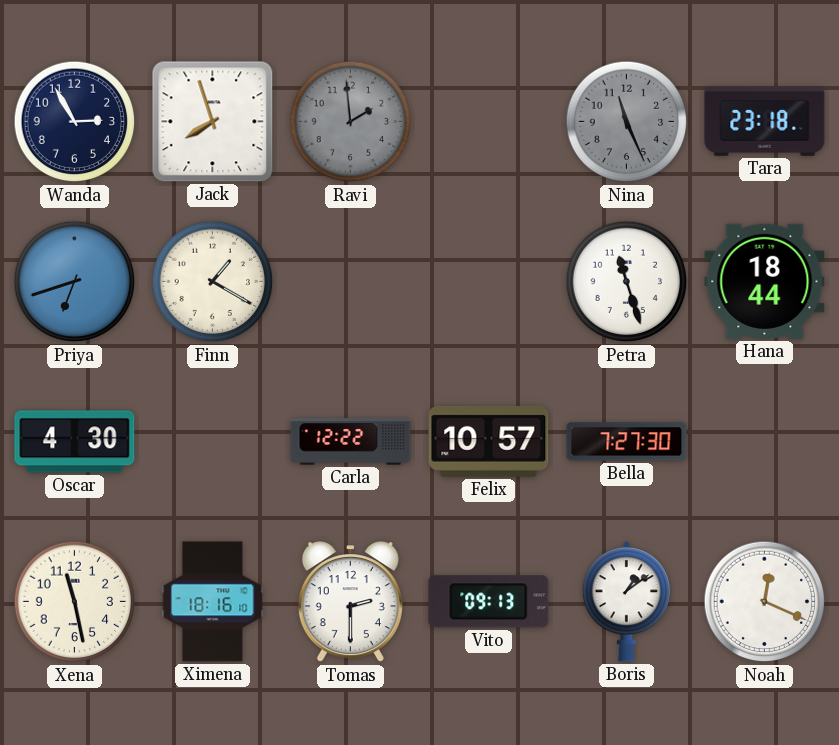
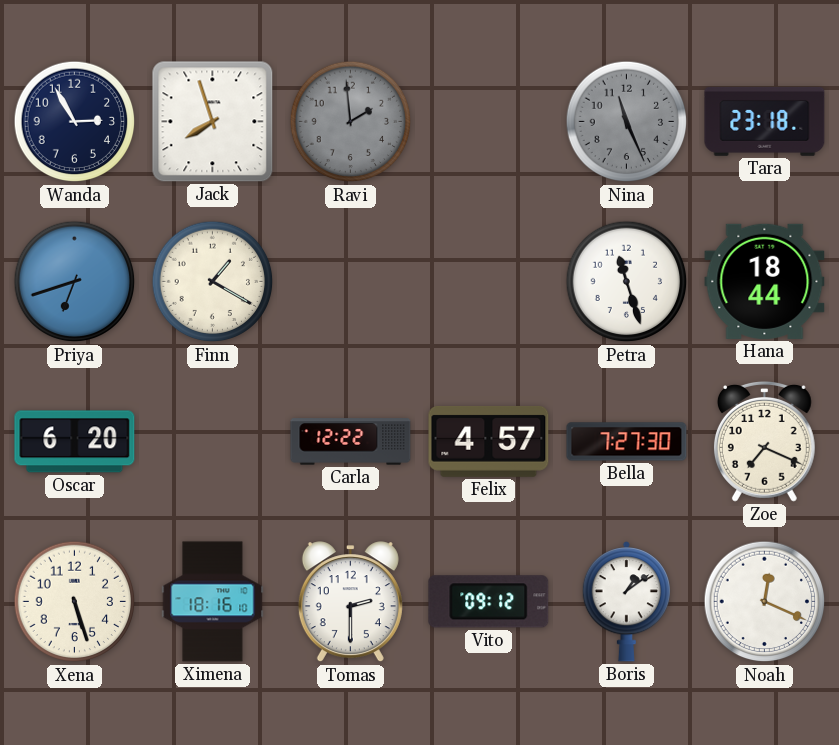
Oscar: 4:30 -> 6:20 (75, 442)
Felix: 10:57 -> 4:57 (489, 441)
Zoe: none -> 7:19 (764, 442)
Xena: 11:28 -> 5:27 (75, 602)
Vito: 09:13 -> 09:12 (489, 602)
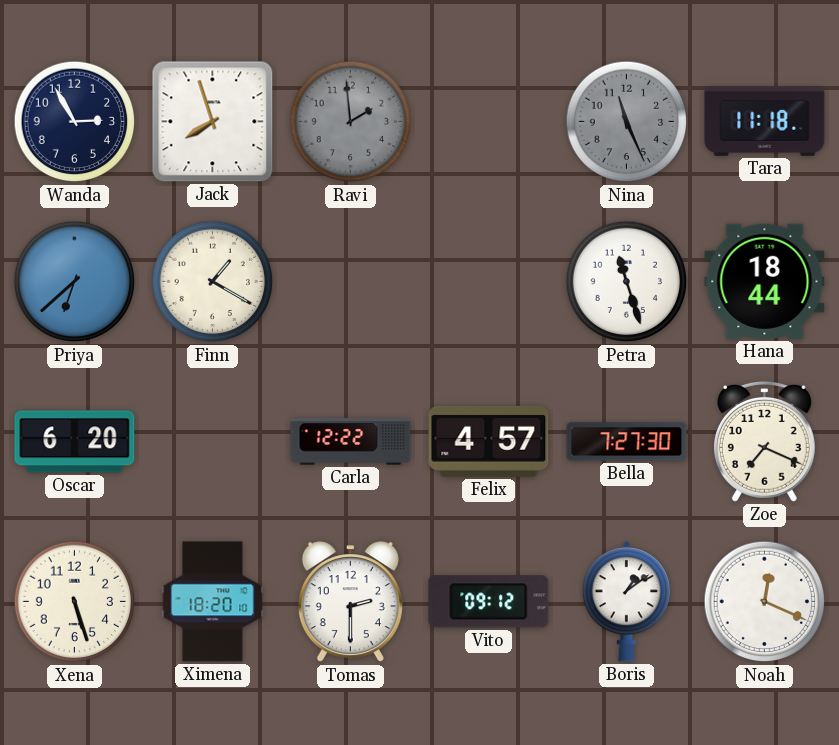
Tara: 23:18 -> 11:18 (765, 122)
Priya: 6:42 -> 6:38 (75, 282)
Ximena: 18:16 -> 18:20 (213, 602)
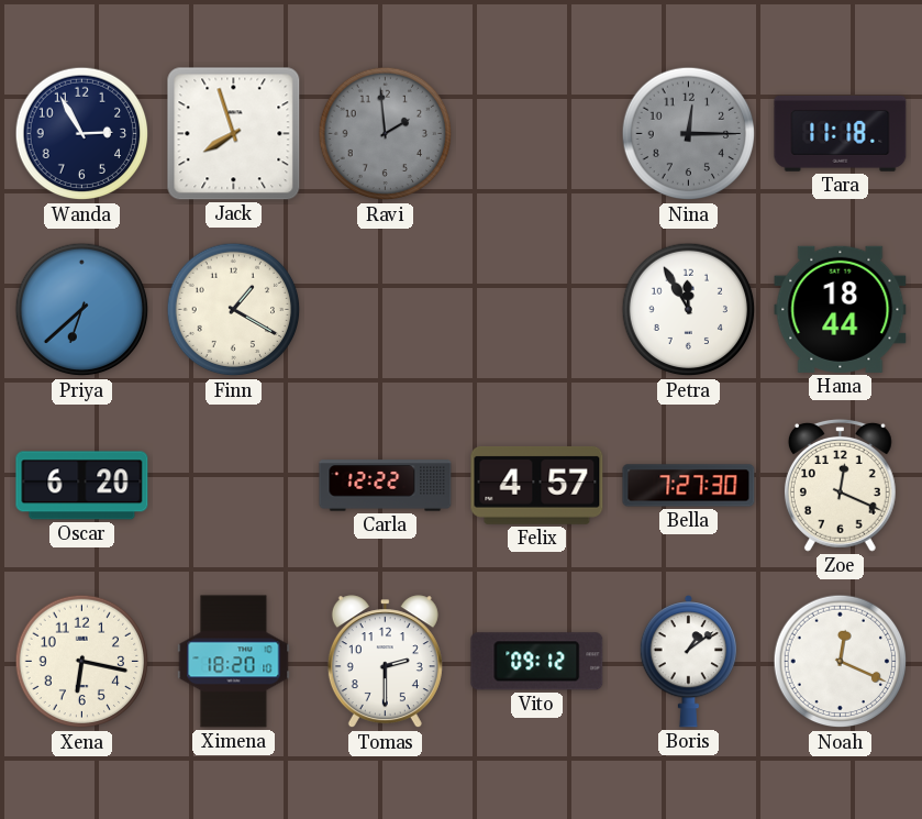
Nina: 11:26 -> 12:15 (689, 134)
Petra: 11:27 -> 11:55 (689, 310)
Zoe: 7:19 -> 12:19 (840, 486)
Xena: 5:27 -> 6:17 (82, 662)
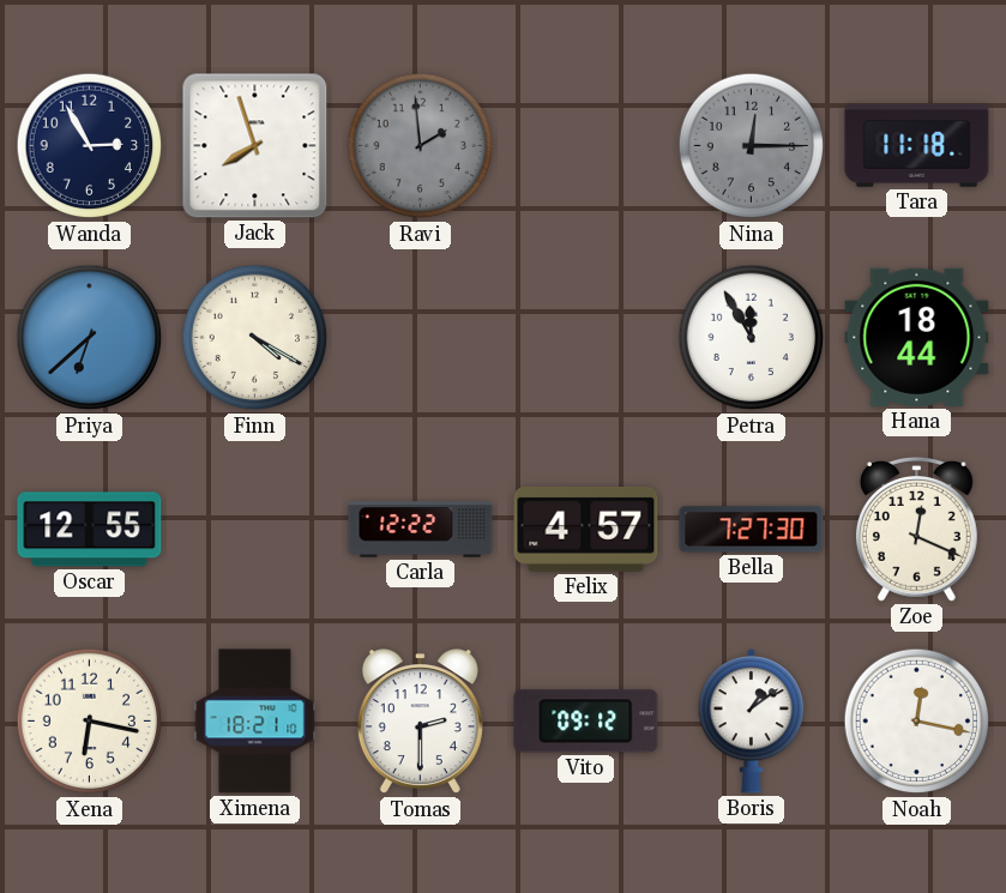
Finn: 1:20 -> 4:20 (255, 338)
Oscar: 6:20 -> 12:55 (90, 530)
Ximena: 18:20 -> 18:21 (255, 722)
Noah: 12:19 -> 12:17 (917, 722)
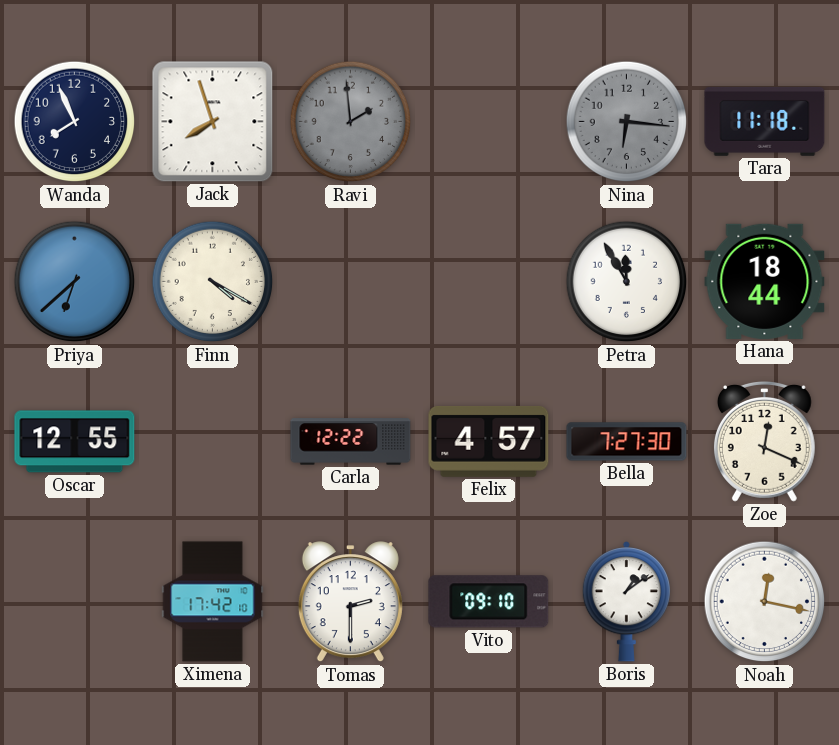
Wanda: 2:55 -> 7:56 (75, 122)
Nina: 12:15 -> 6:16 (627, 122)
Xena: 6:17 -> none (90, 722)
Ximena: 18:21 -> 17:42 (213, 602)
Vito: 09:12 -> 09:10 (489, 602)
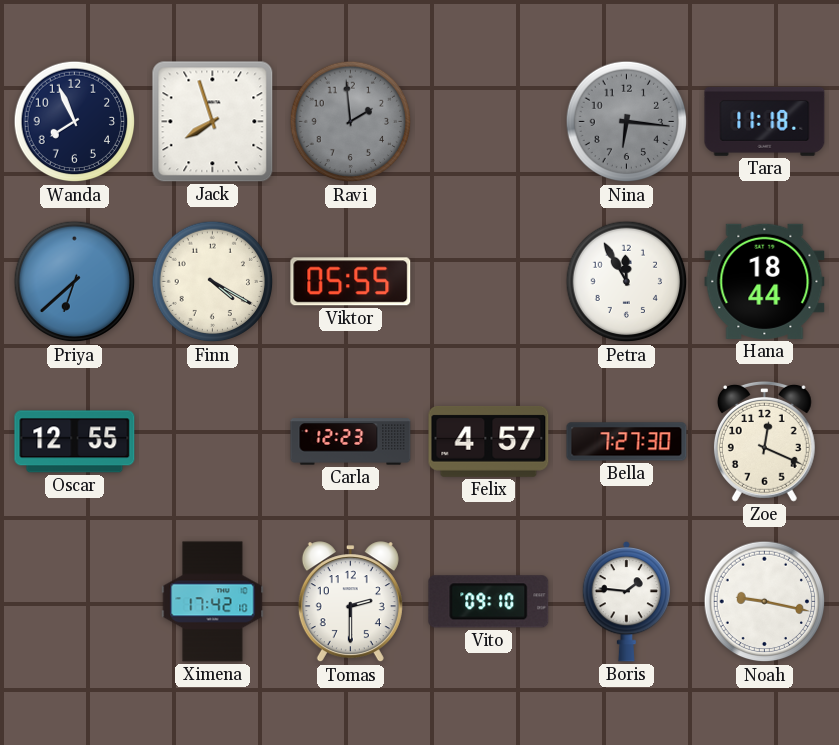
Viktor: none -> 05:55 (351, 282)
Carla: 12:22 -> 12:23 (351, 442)
Boris: 1:09 -> 1:46 (626, 602)
Noah: 12:17 -> 9:17 (765, 602)
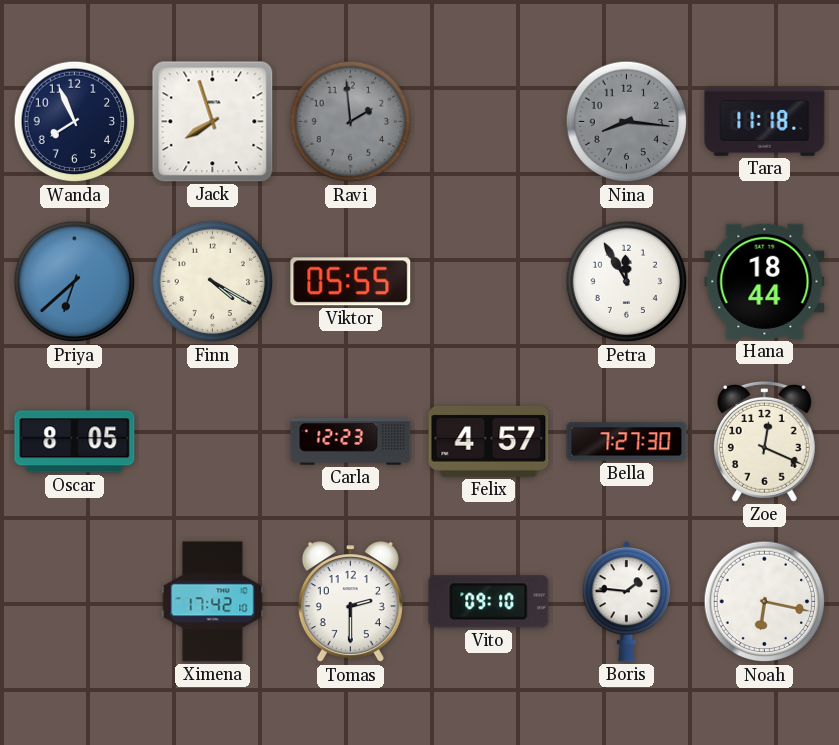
Nina: 6:16 -> 8:16 (627, 122)
Oscar: 12:55 -> 8:05 (75, 442)
Noah: 9:17 -> 6:17 (765, 602)
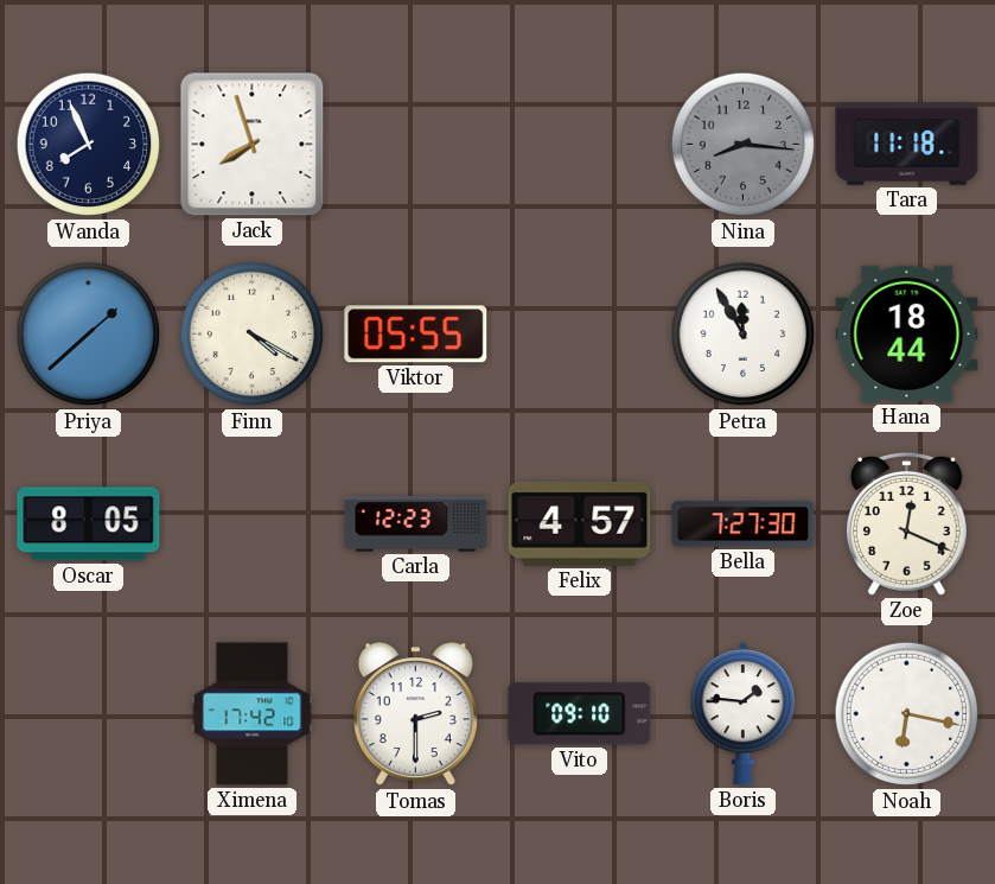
Ravi: 1:59 -> none (351, 122)
Priya: 6:38 -> 1:38 (89, 335)
